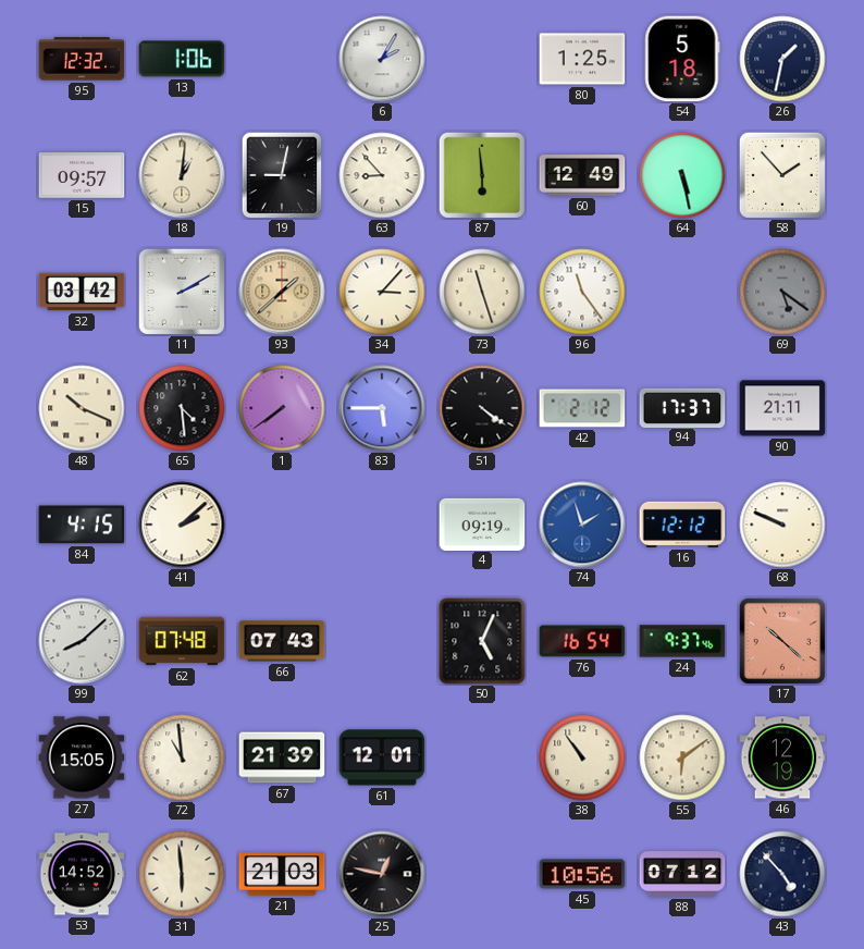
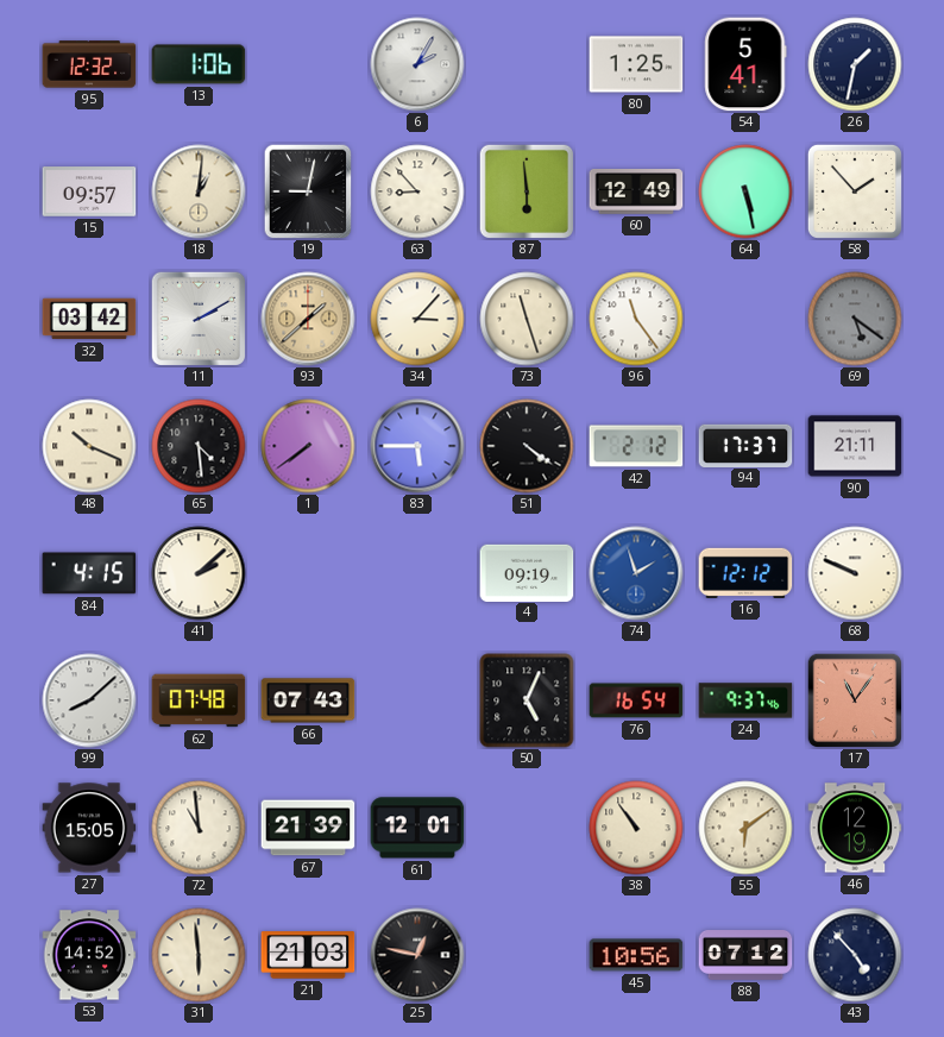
54: 5:18 -> 5:41 (745, 64)
17: 10:22 -> 11:06 (854, 699)
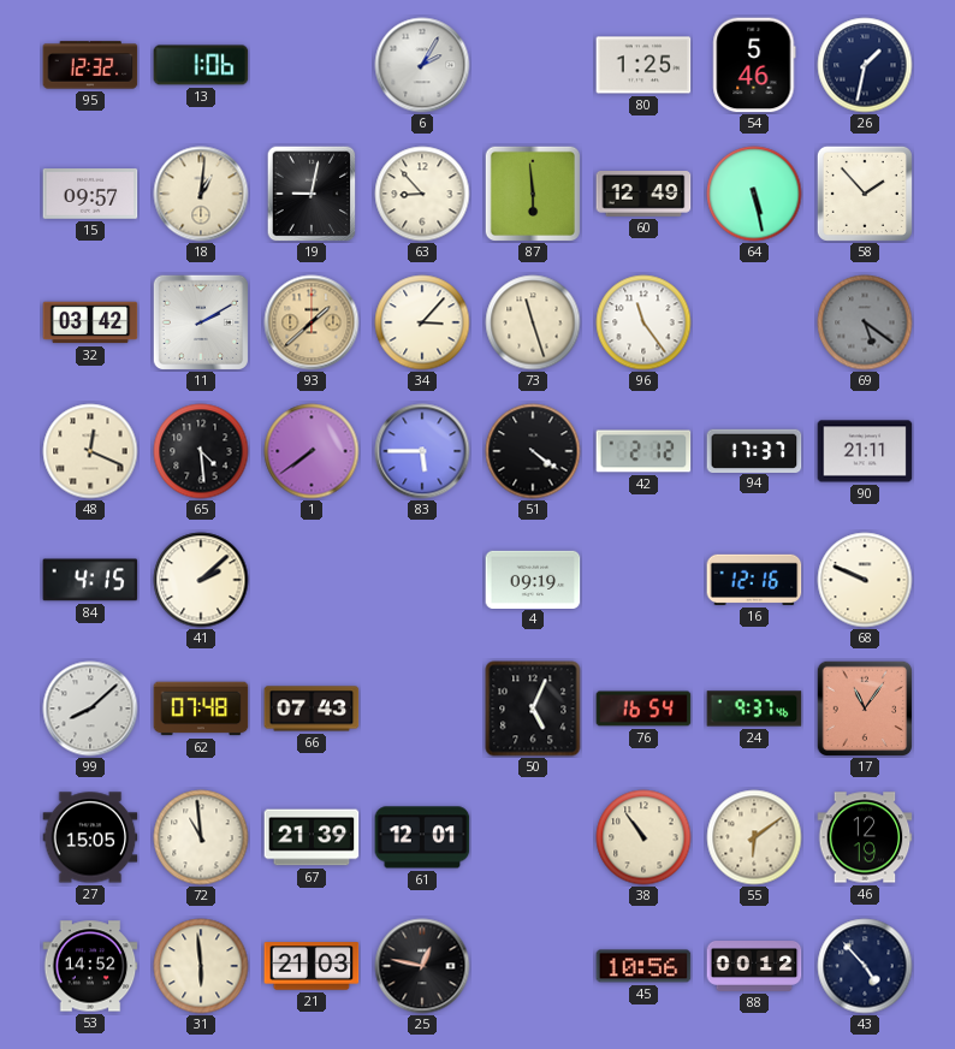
54: 5:41 -> 5:46 (754, 65)
48: 10:19 -> 12:19 (90, 451)
74: 1:57 -> none (636, 573)
16: 12:12 -> 12:16 (754, 580)
88: 07:12 -> 00:12 (754, 967)
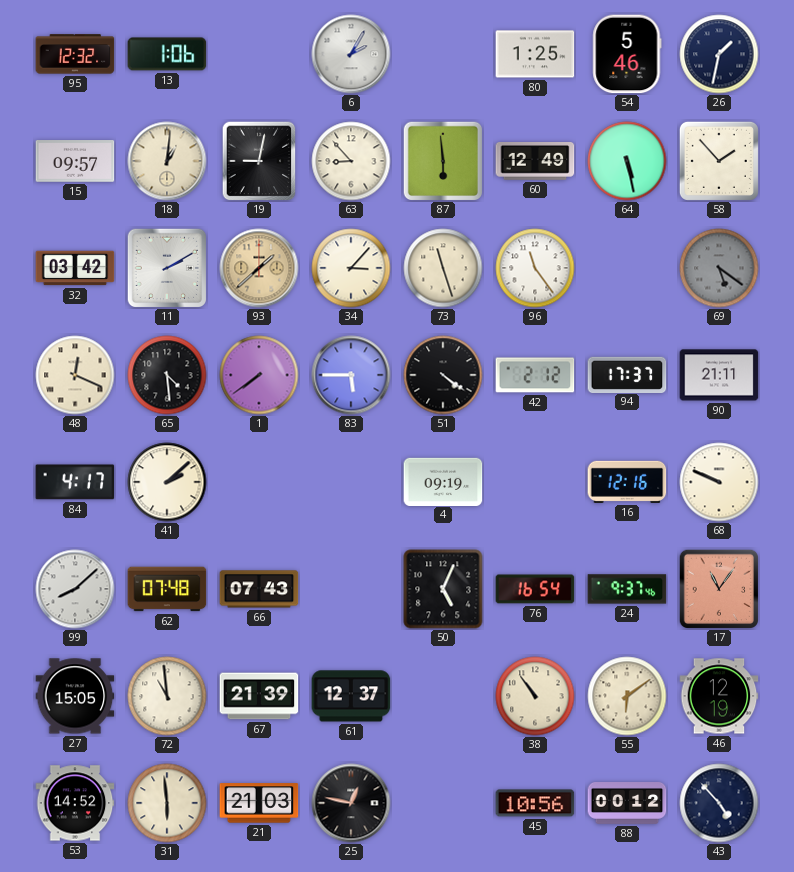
84: 4:15 -> 4:17 (75, 482)
61: 12:01 -> 12:37 (351, 696)
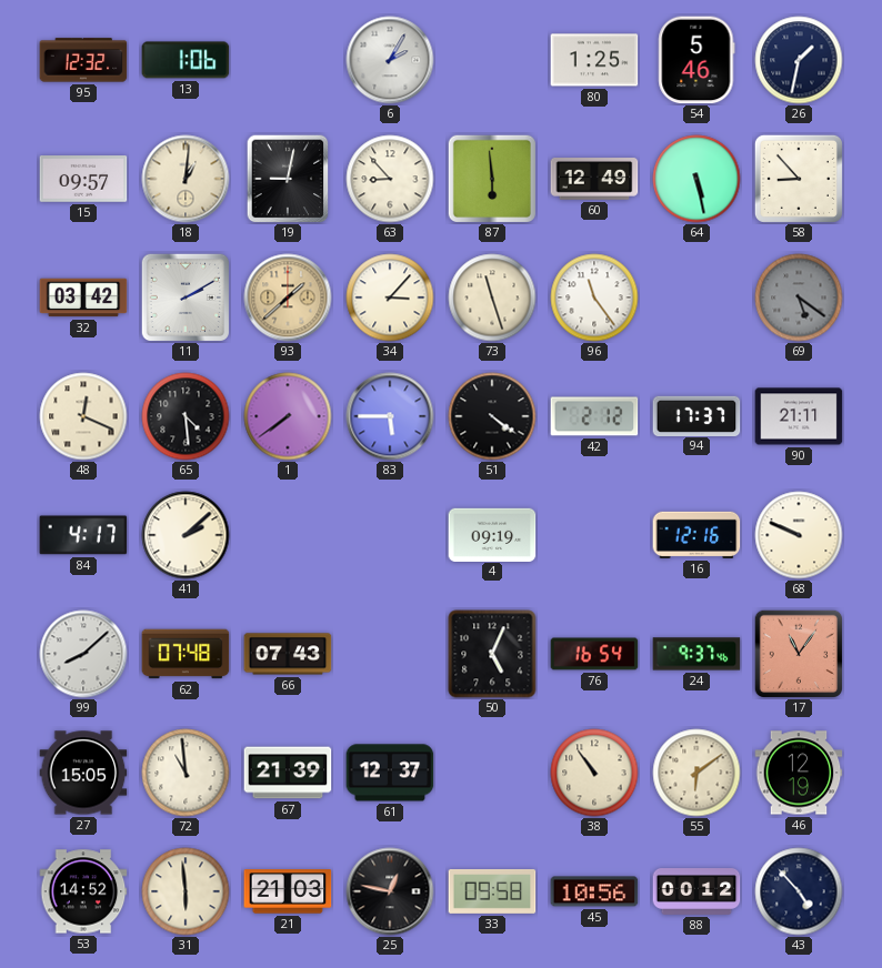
58: 1:53 -> 8:53 (799, 179)
33: none -> 09:58 (492, 891)
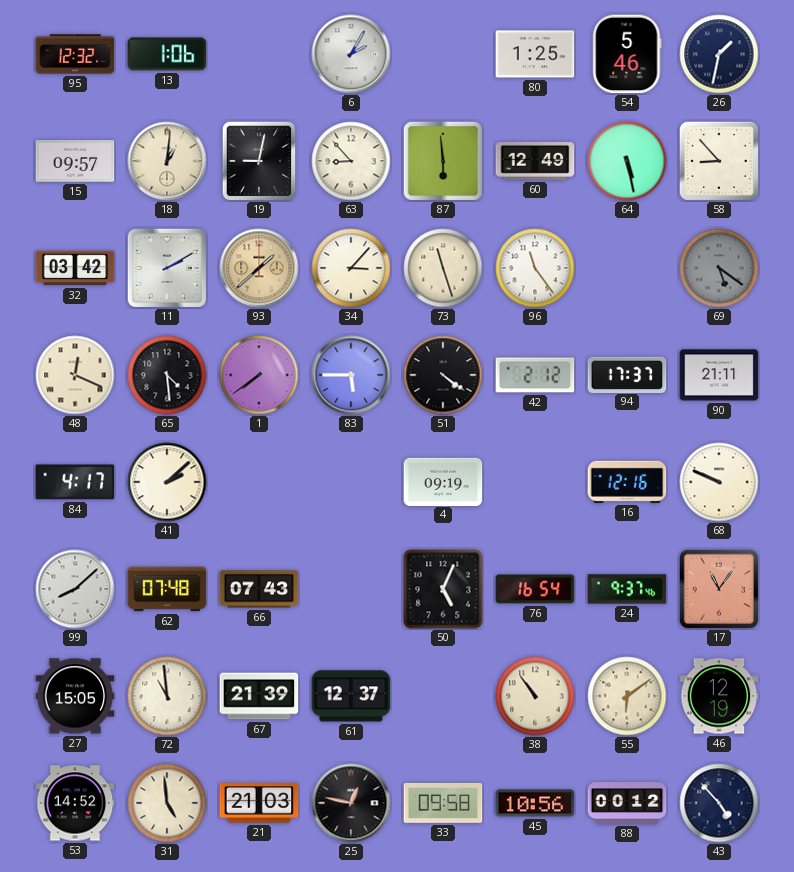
31: 5:59 -> 4:59 (167, 803)
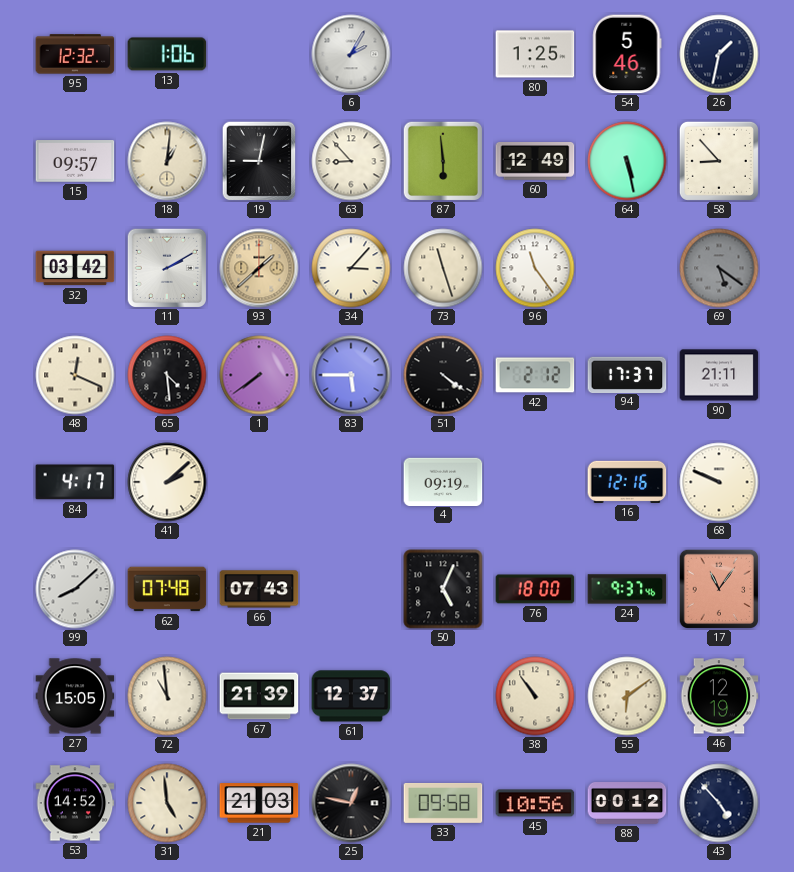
76: 16:54 -> 18:00 (535, 589)
